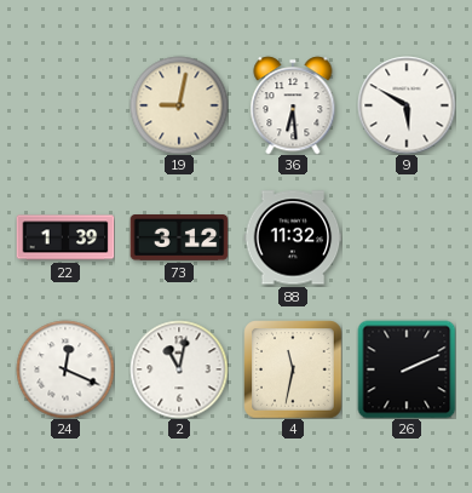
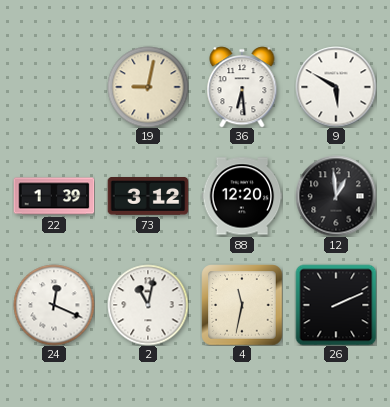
88: 11:32 -> 12:20 (242, 196)
12: none -> 12:59 (336, 196)
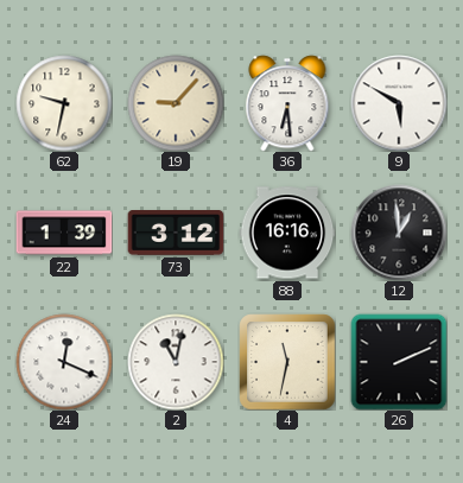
62: none -> 9:32 (64, 103)
19: 9:02 -> 9:07 (176, 103)
88: 12:20 -> 16:16 (287, 233)
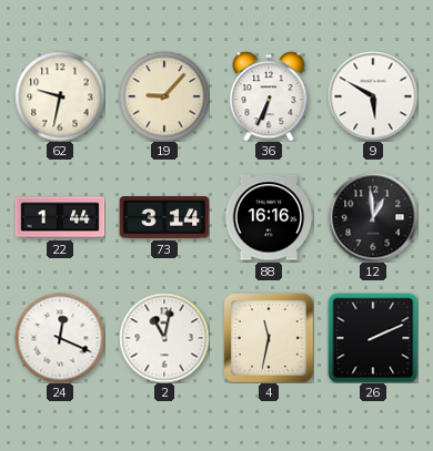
36: 6:29 -> 6:34 (269, 96)
22: 1:39 -> 1:44 (60, 217)
73: 3:12 -> 3:14 (164, 218)
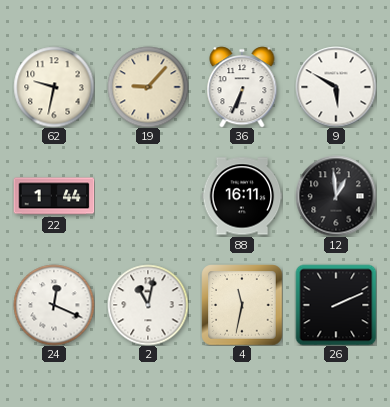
73: 3:14 -> none (164, 218)
88: 16:16 -> 16:11 (242, 196)
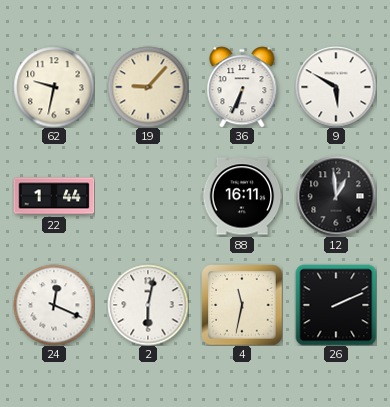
2: 11:02 -> 6:02 (148, 305)
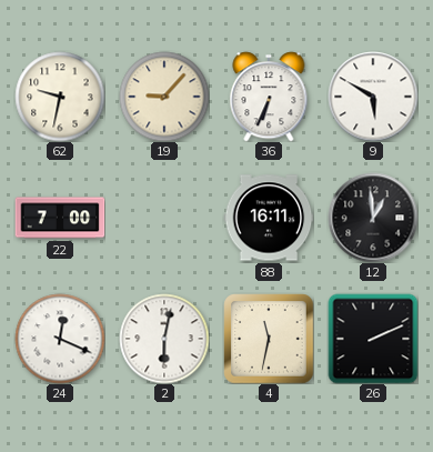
22: 1:44 -> 7:00 (60, 218)
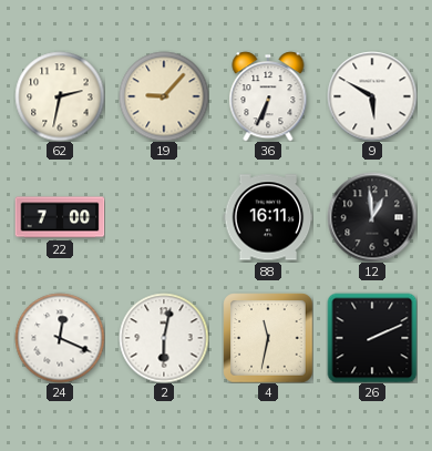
62: 9:32 -> 2:32 (60, 96)
